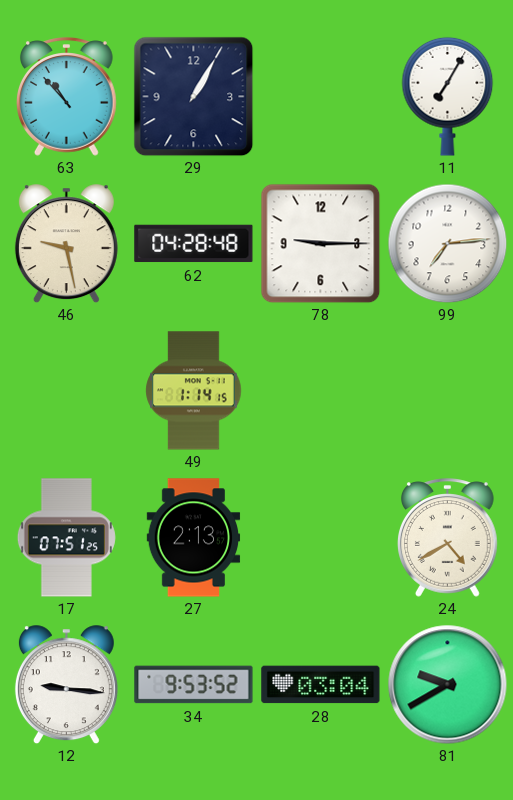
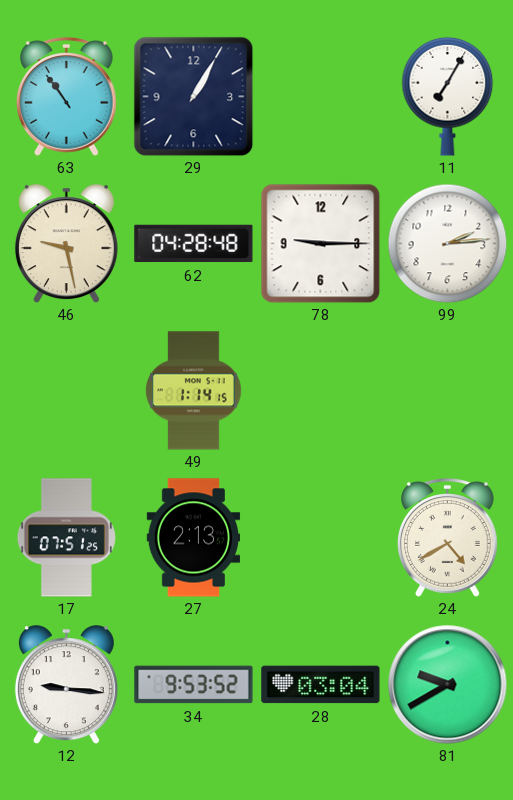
63: 10:53 -> 10:54 (67, 97)
99: 7:14 -> 2:14 (447, 243)
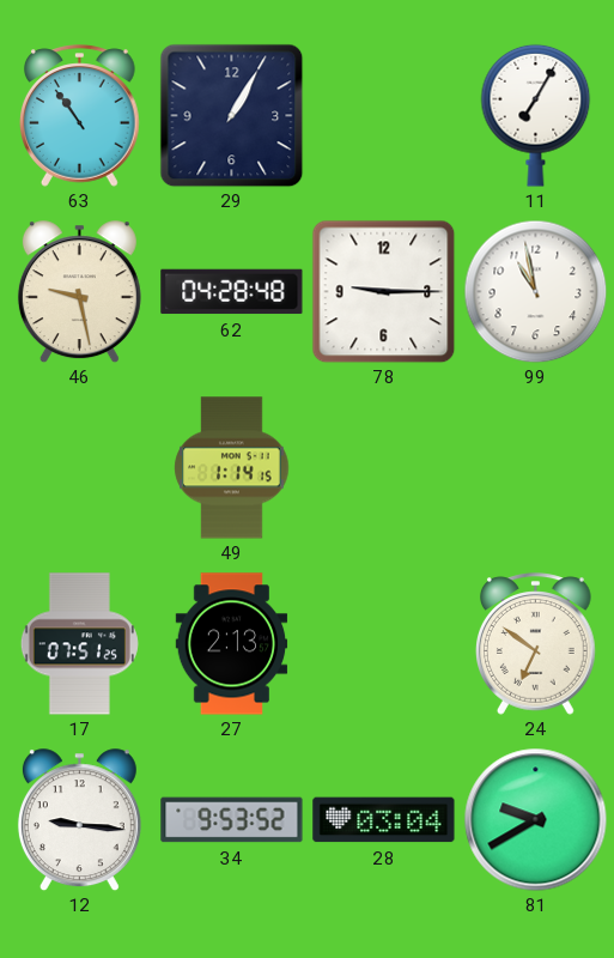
99: 2:14 -> 10:58 (535, 291)
24: 4:40 -> 6:51 (536, 644)
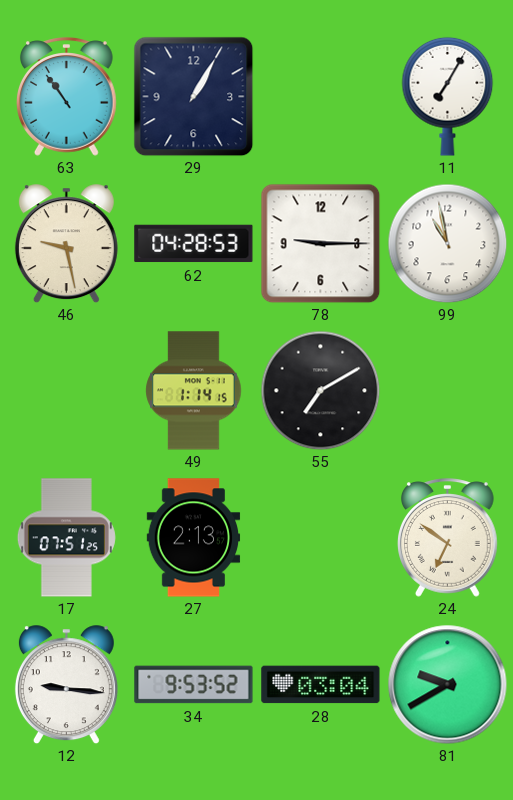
62: 04:28:48 -> 04:28:53 (194, 244)
55: none -> 7:10 (320, 390)
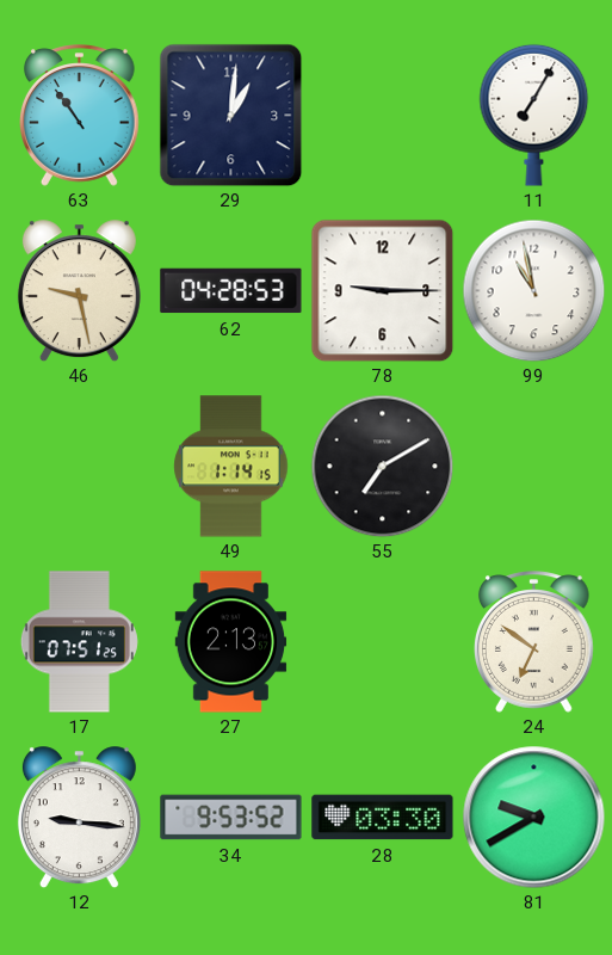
29: 1:05 -> 1:01 (230, 115)
28: 03:04 -> 03:30 (383, 818)
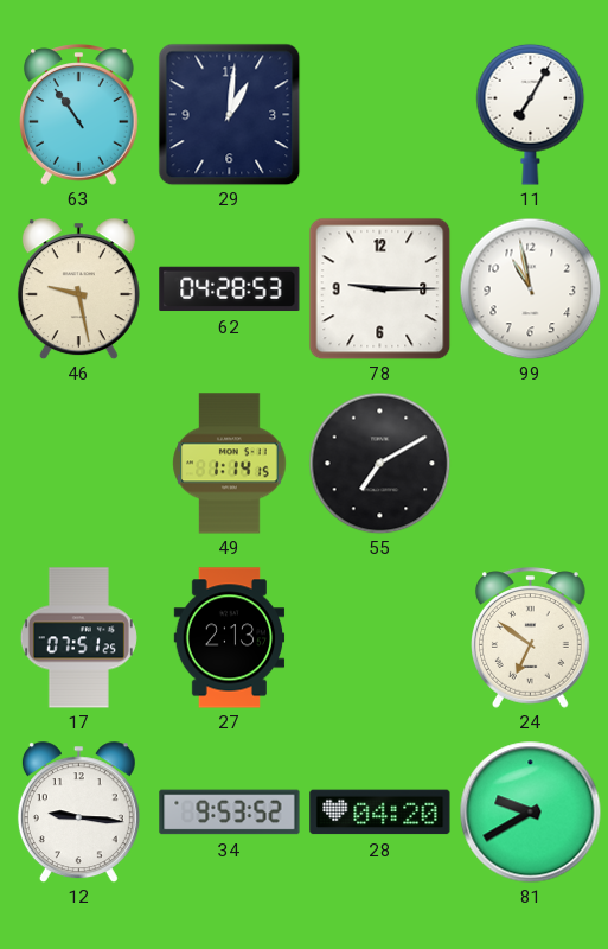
28: 03:30 -> 04:20 (380, 813)
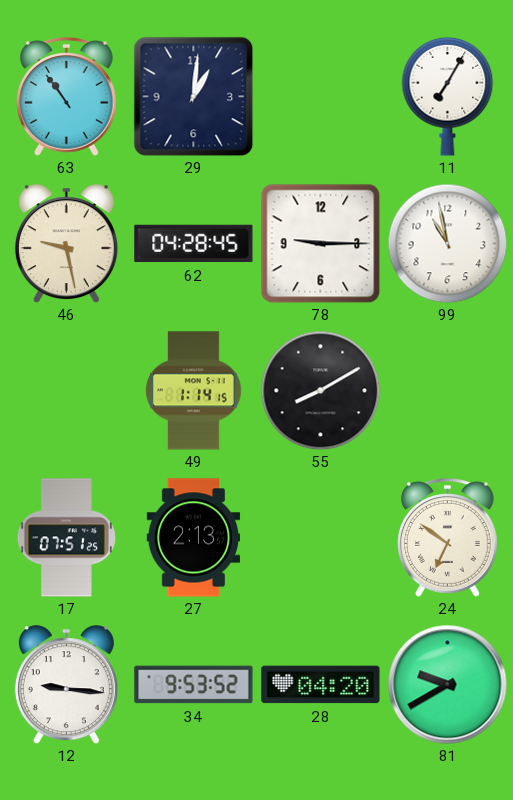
62: 04:28:53 -> 04:28:45 (194, 244)
55: 7:10 -> 8:10 (320, 390)
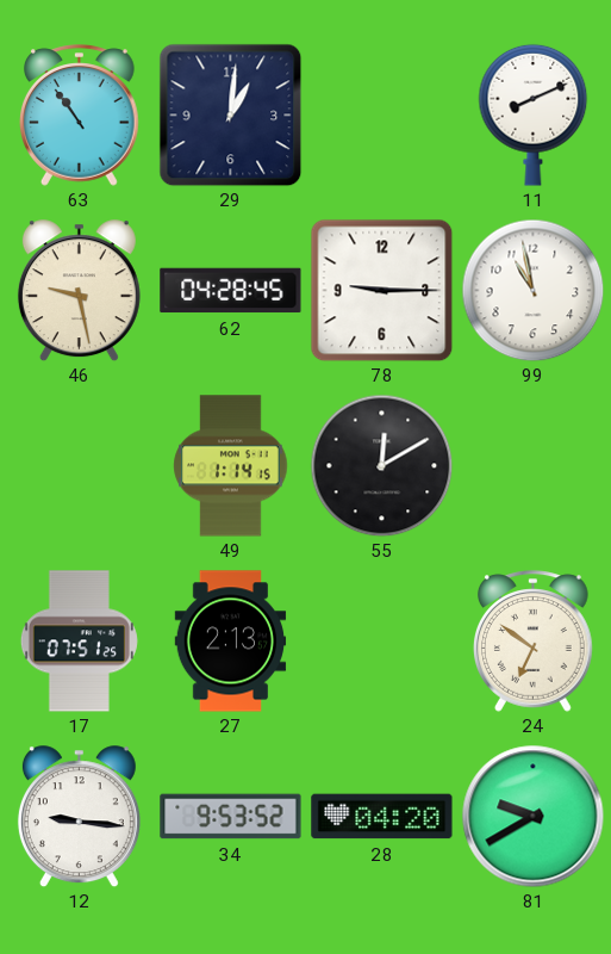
11: 7:05 -> 8:11 (534, 114)
55: 8:10 -> 12:10 (381, 465)
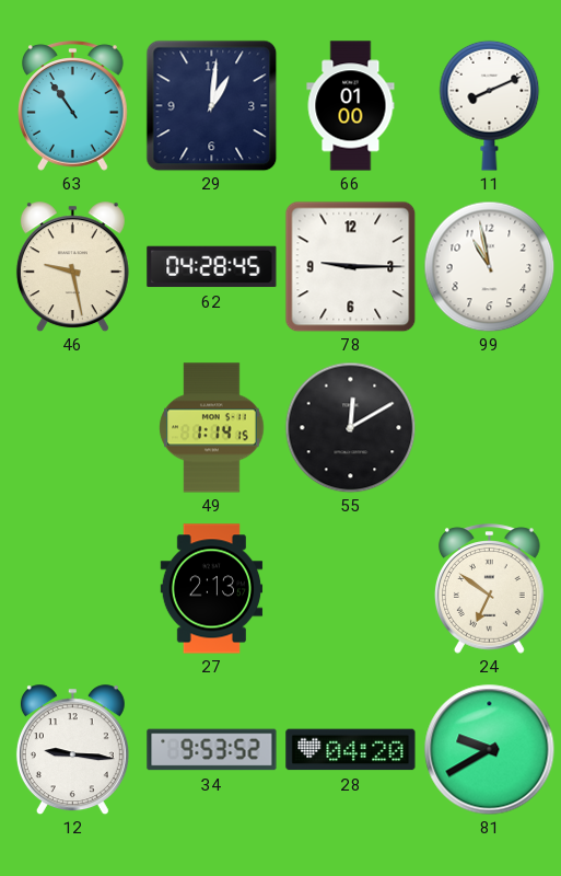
66: none -> 01:00 (351, 106)
17: 07:51 -> none (79, 642)
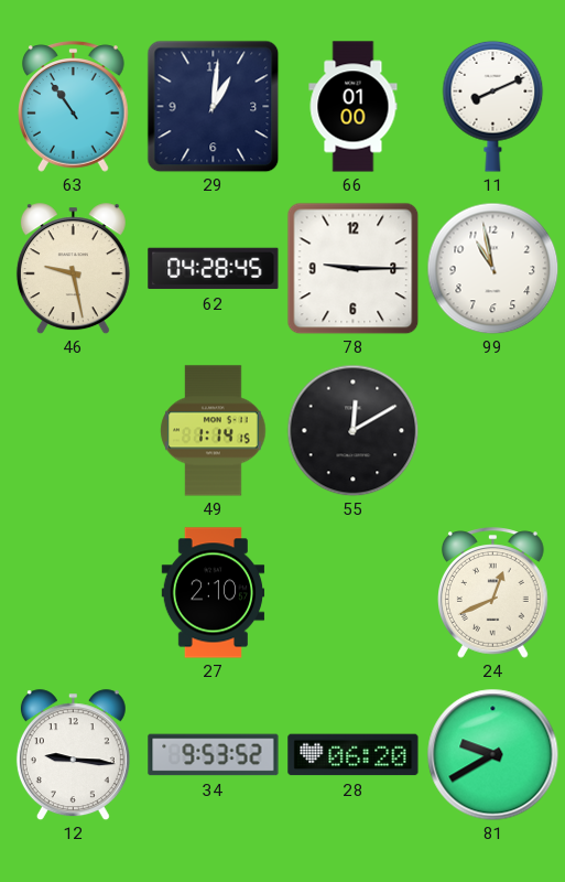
27: 2:13 -> 2:10 (214, 593)
24: 6:51 -> 12:41 (493, 593)
28: 04:20 -> 06:20 (354, 755)
